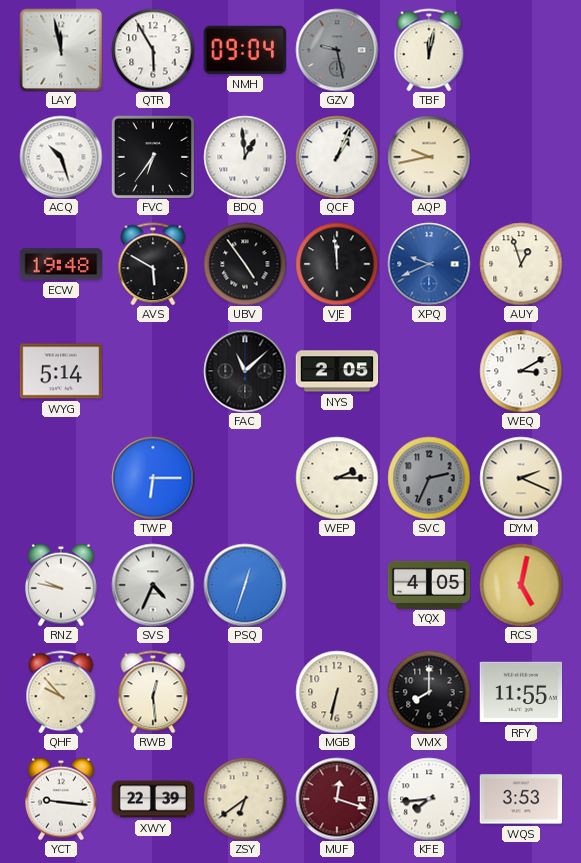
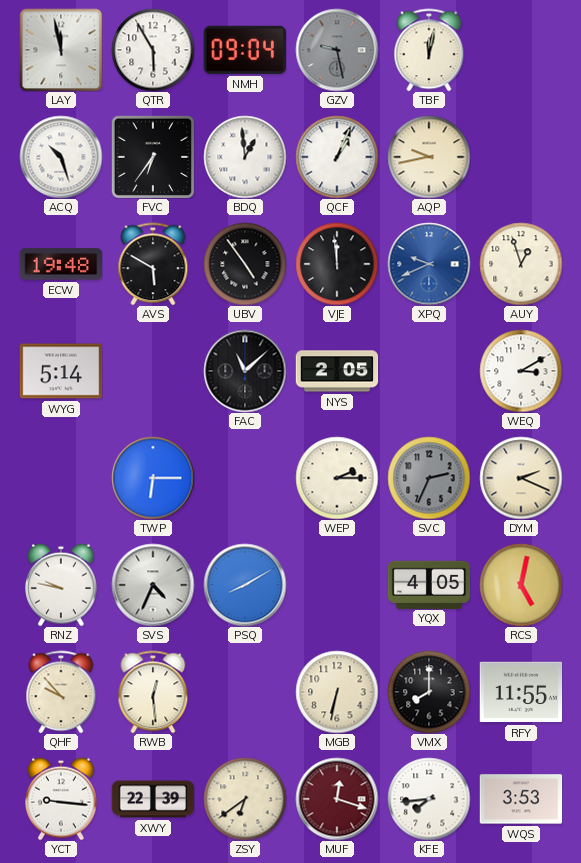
PSQ: 12:33 -> 8:10 (245, 585)
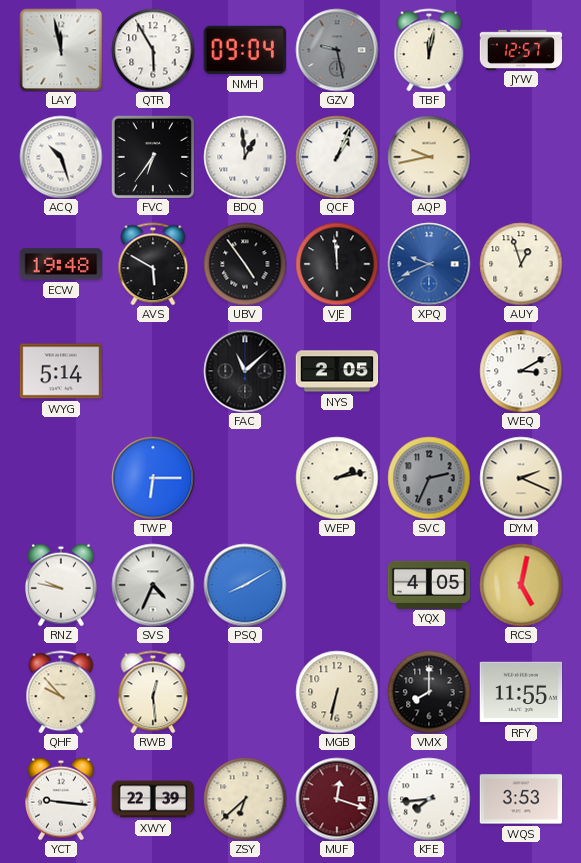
JYW: none -> 12:57 (521, 49)
WEP: 2:15 -> 2:13 (337, 478)
ZSY: 6:39 -> 6:38 (245, 799)
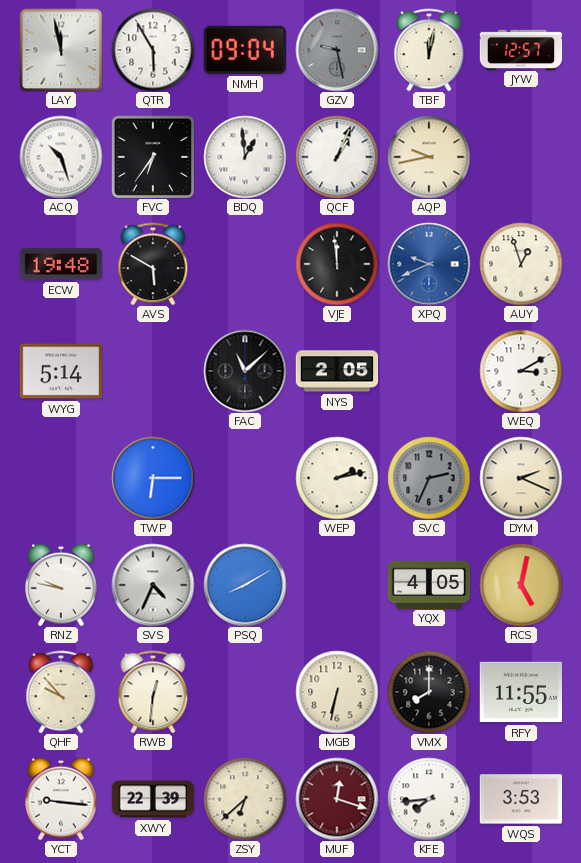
UBV: 4:54 -> none (245, 264)
RWB: 12:29 -> 12:31 (153, 692)
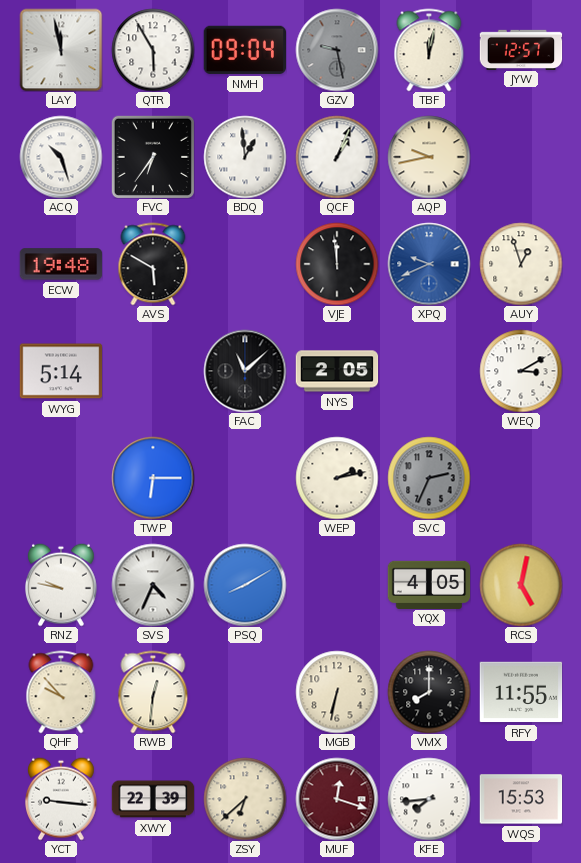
DYM: 2:19 -> none (521, 478)
WQS: 3:53 -> 15:53 (521, 799)
